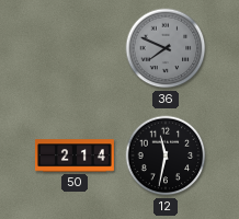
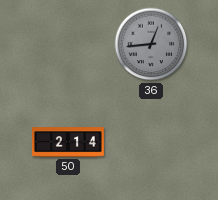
36: 7:49 -> 12:44 (151, 44)
12: 11:32 -> none (166, 155)
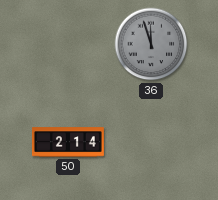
36: 12:44 -> 11:57 (151, 44)
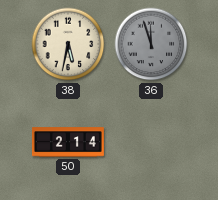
38: none -> 5:32 (68, 44)
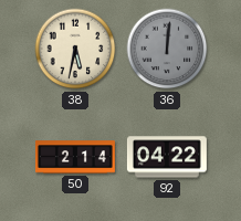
36: 11:57 -> 12:01 (167, 49)
92: none -> 04:22 (167, 157)
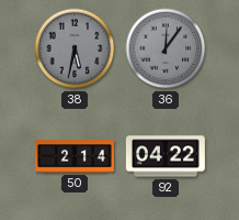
38 dial: cream -> grey (75, 48)
36: 12:01 -> 12:06 (166, 48)
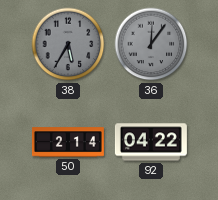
38: 5:32 -> 5:35 (68, 44)
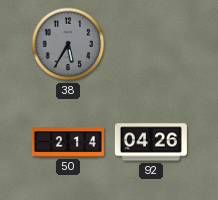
36: 12:06 -> none (151, 44)
92: 04:22 -> 04:26 (151, 142)
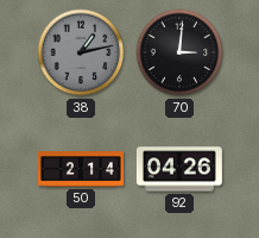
38: 5:35 -> 1:13 (81, 52)
70: none -> 3:01 (179, 52)
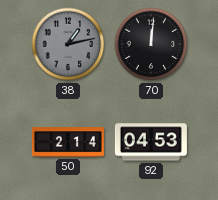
70: 3:01 -> 12:01 (151, 44)
92: 04:26 -> 04:53 (151, 142)
